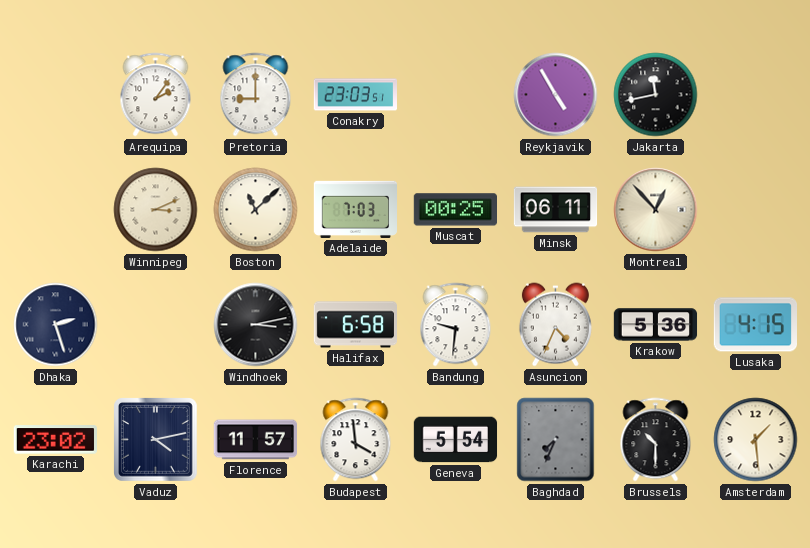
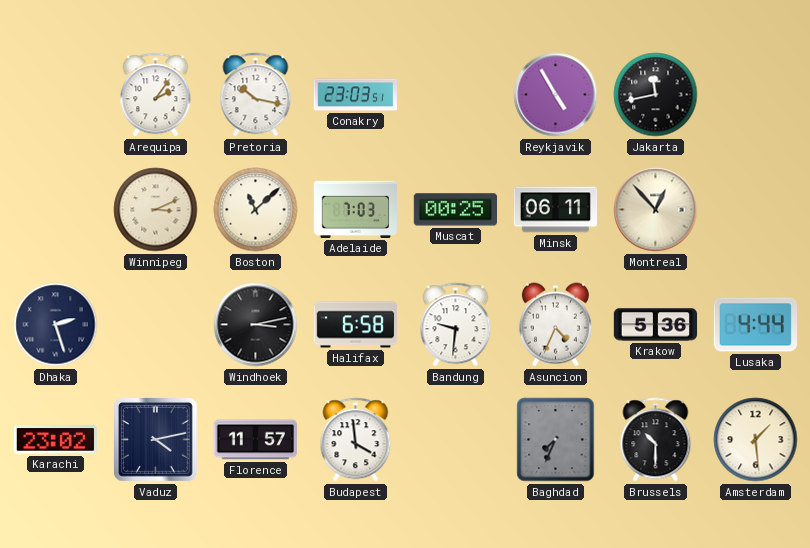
Pretoria: 9:00 -> 10:17 (256, 95)
Lusaka: 4:15 -> 4:44 (755, 325)
Geneva: 5:54 -> none (456, 440)
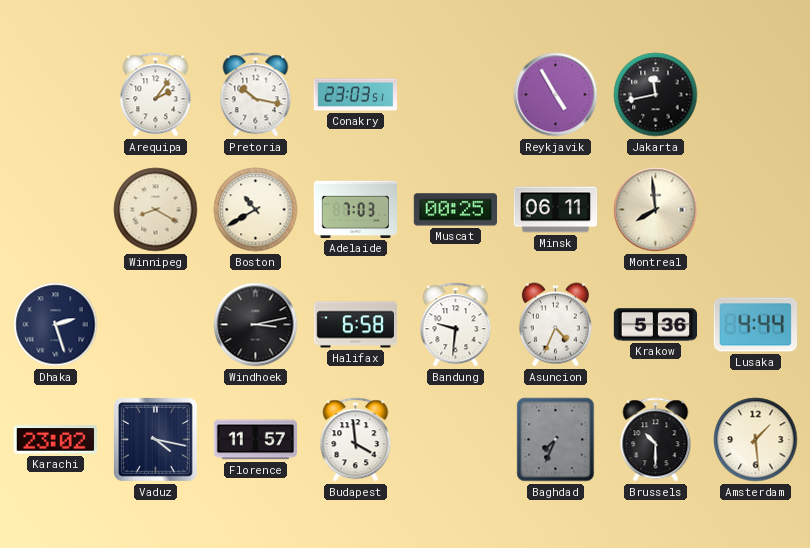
Winnipeg: 3:11 -> 8:20 (156, 210)
Boston: 11:08 -> 10:40 (256, 210)
Montreal: 12:53 -> 7:59 (656, 210)
Vaduz: 4:13 -> 4:17 (156, 440)
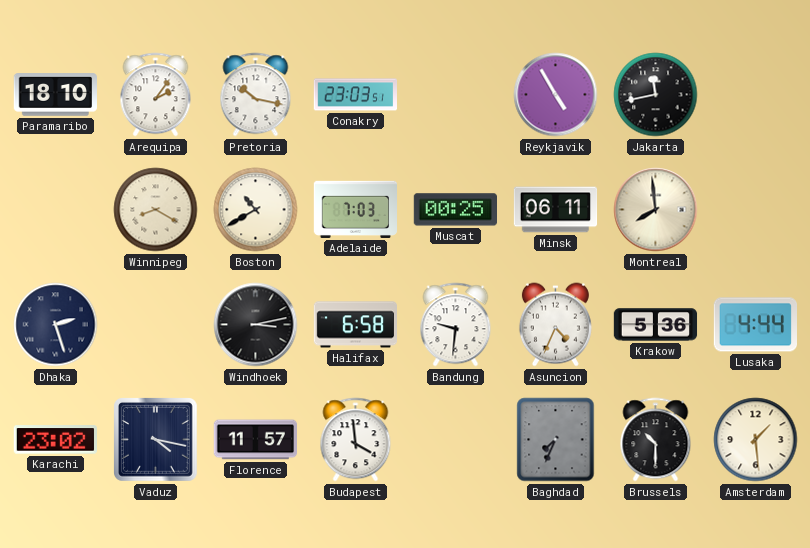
Paramaribo: none -> 18:10 (56, 95)
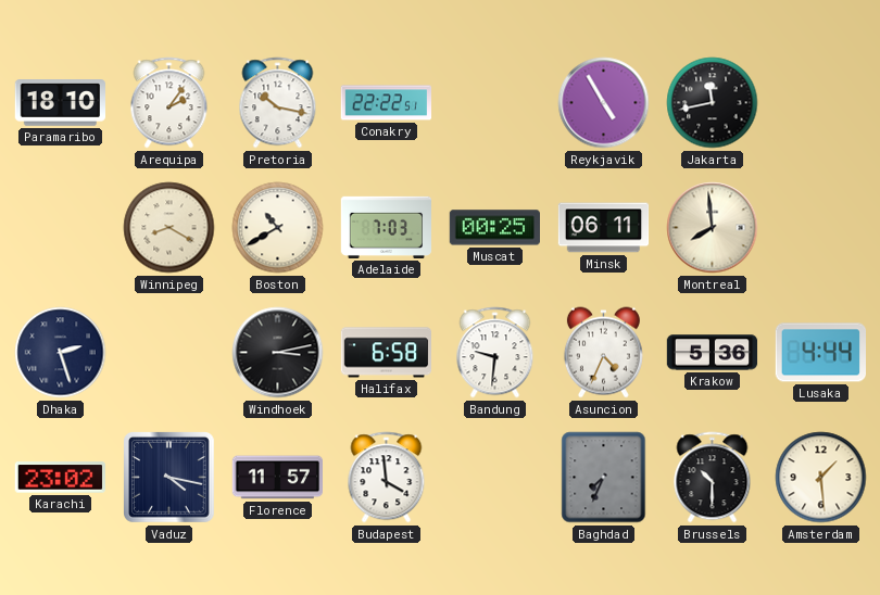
Conakry: 23:03 -> 22:22 (386, 103)
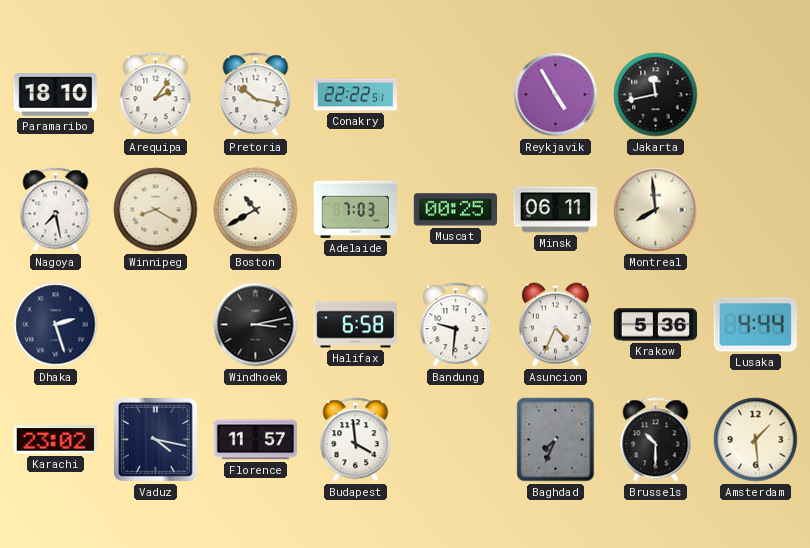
Nagoya: none -> 7:28 (56, 210)
